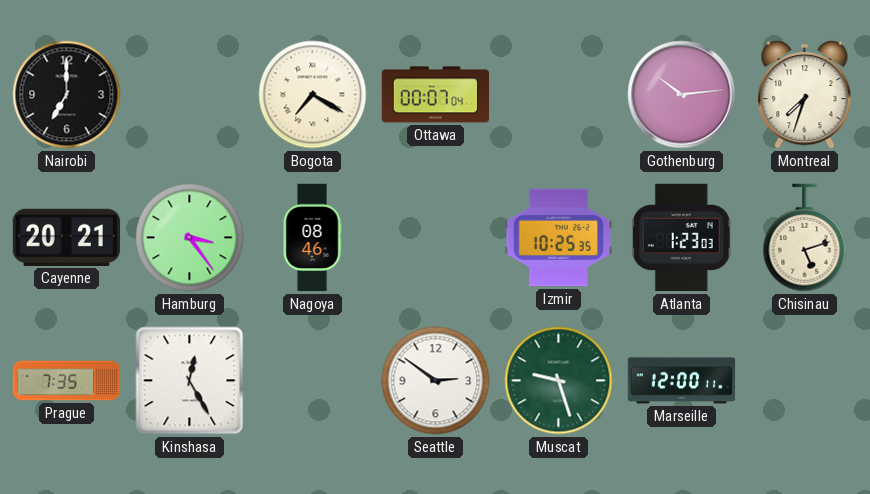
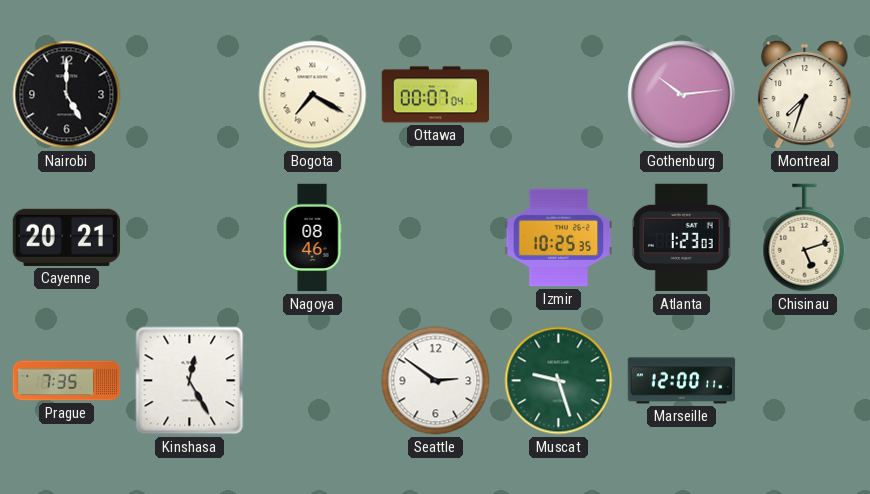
Nairobi: 7:00 -> 5:00 (67, 95)
Hamburg: 3:24 -> none (190, 238)
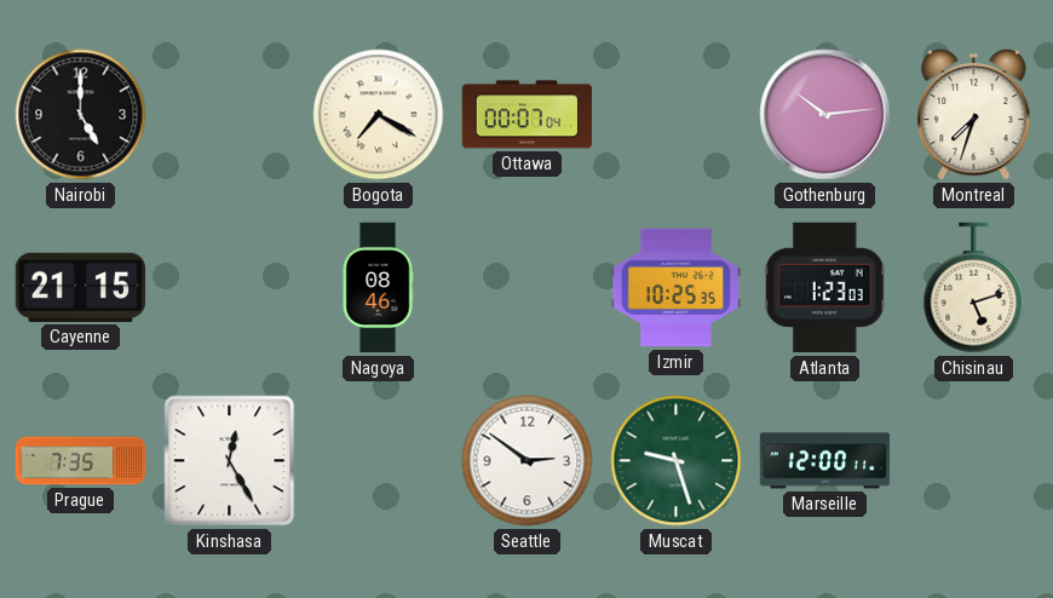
Cayenne: 20:21 -> 21:15 (81, 287)
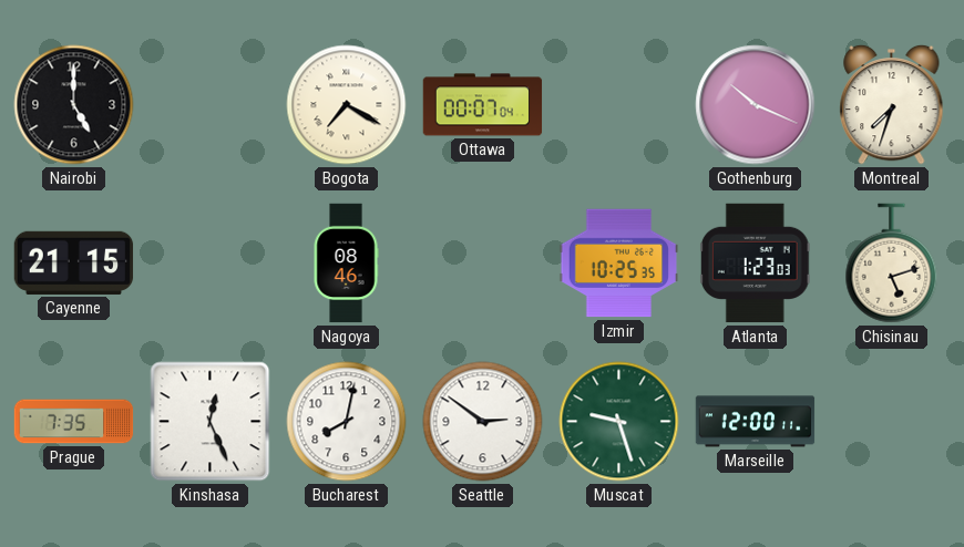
Gothenburg: 10:14 -> 10:19 (756, 105)
Kinshasa: 12:25 -> 12:26 (211, 422)
Bucharest: none -> 8:02 (347, 422)
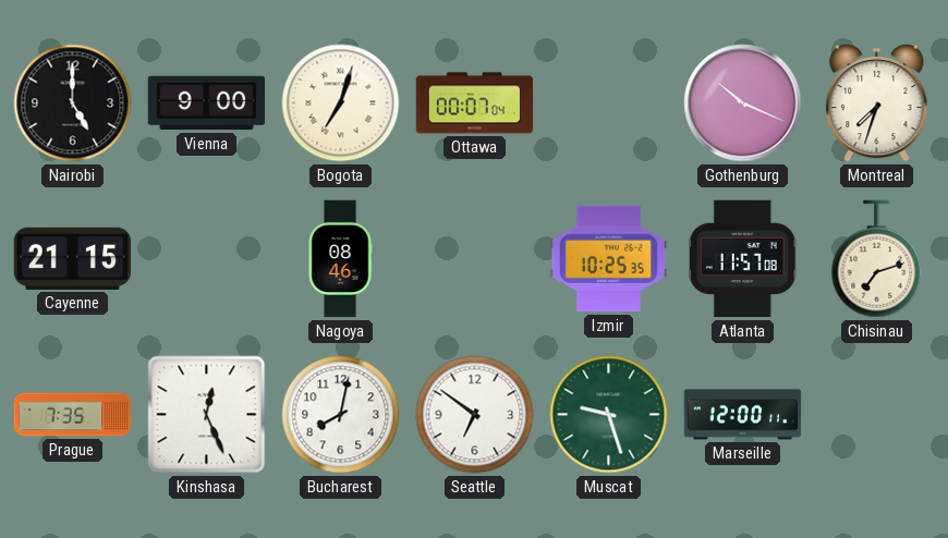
Vienna: none -> 9:00 (207, 103)
Bogota: 7:20 -> 7:03 (341, 103)
Atlanta: 1:23 -> 11:57 (742, 259)
Chisinau: 5:12 -> 7:12 (877, 259)
Seattle: 2:51 -> 6:51 (475, 415)
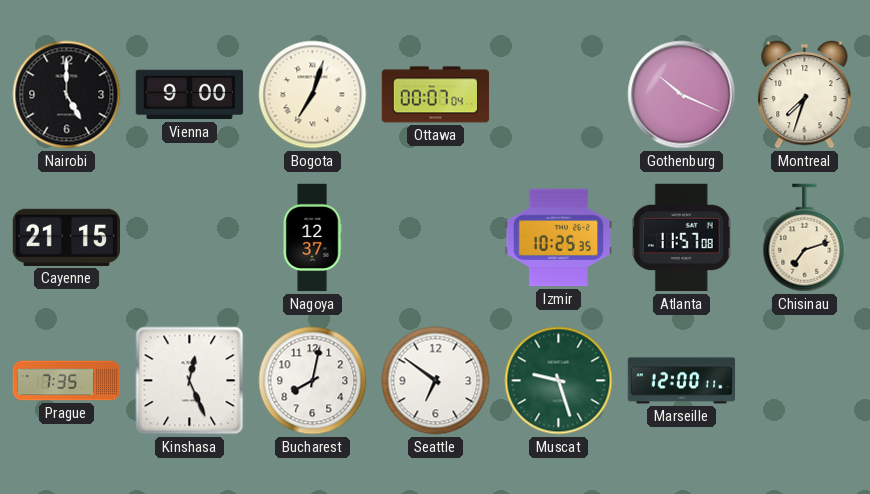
Nagoya: 08:46 -> 12:37 (312, 238)
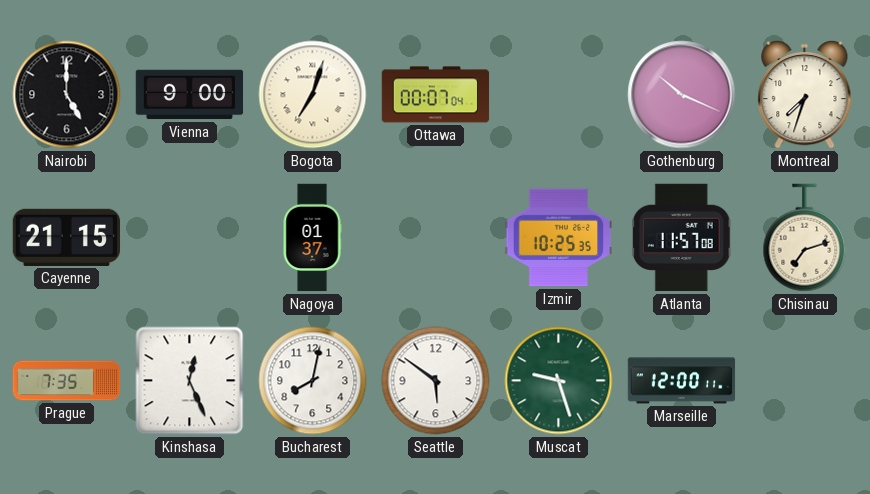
Nagoya: 12:37 -> 01:37 (312, 238)
Seattle: 6:51 -> 5:51 (436, 381)
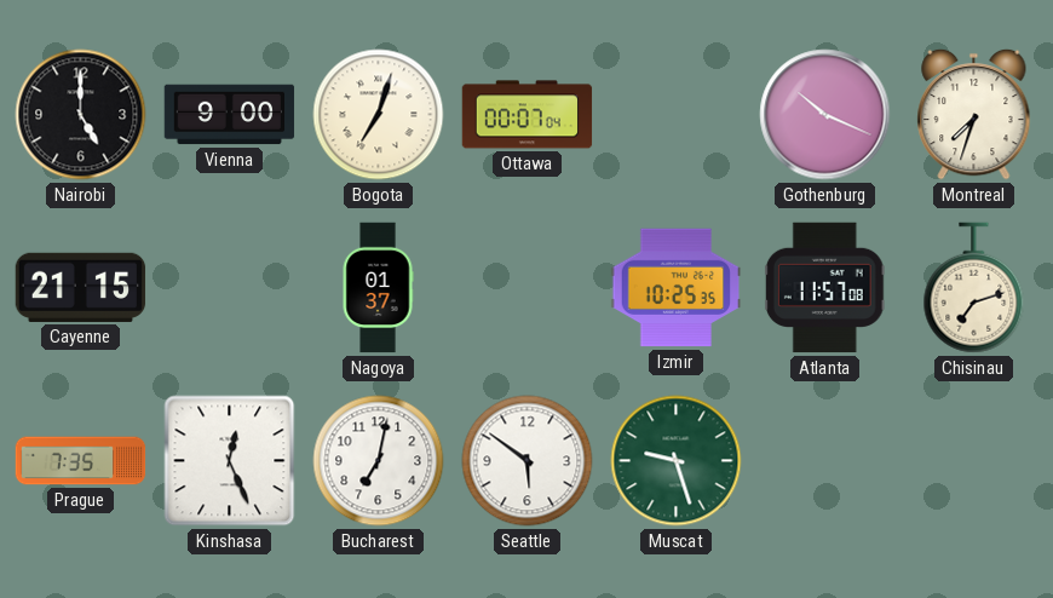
Bucharest: 8:02 -> 7:02 (379, 461)
Marseille: 12:00 -> none (682, 381)
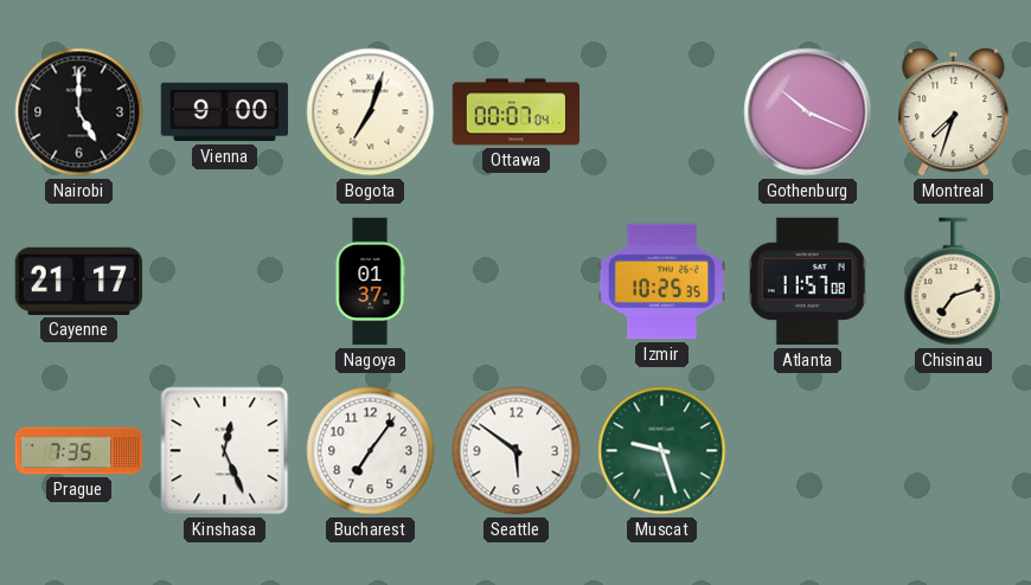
Cayenne: 21:15 -> 21:17 (79, 281)
Bucharest: 7:02 -> 7:06 (371, 451)
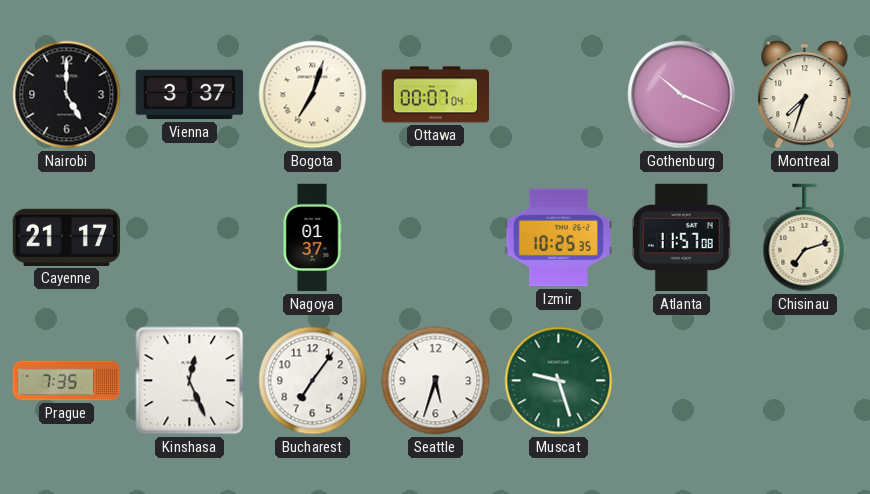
Vienna: 9:00 -> 3:37 (190, 95)
Seattle: 5:51 -> 5:33 (436, 381)
